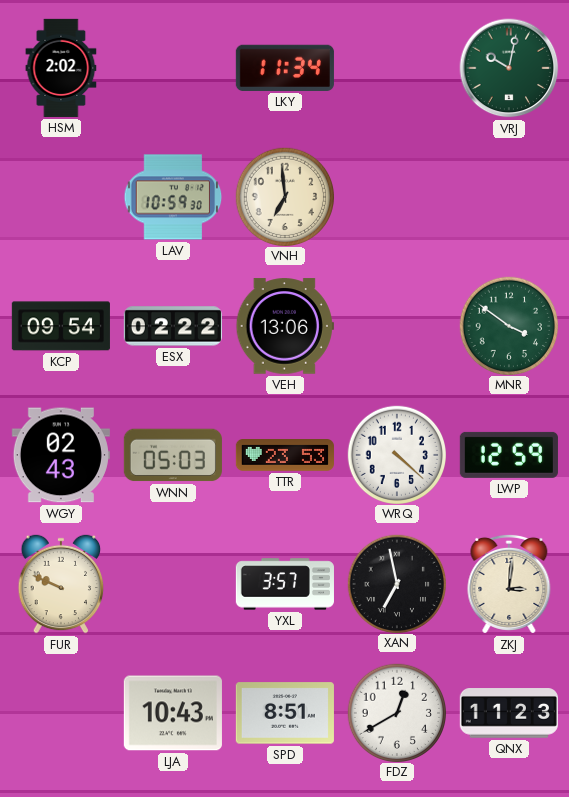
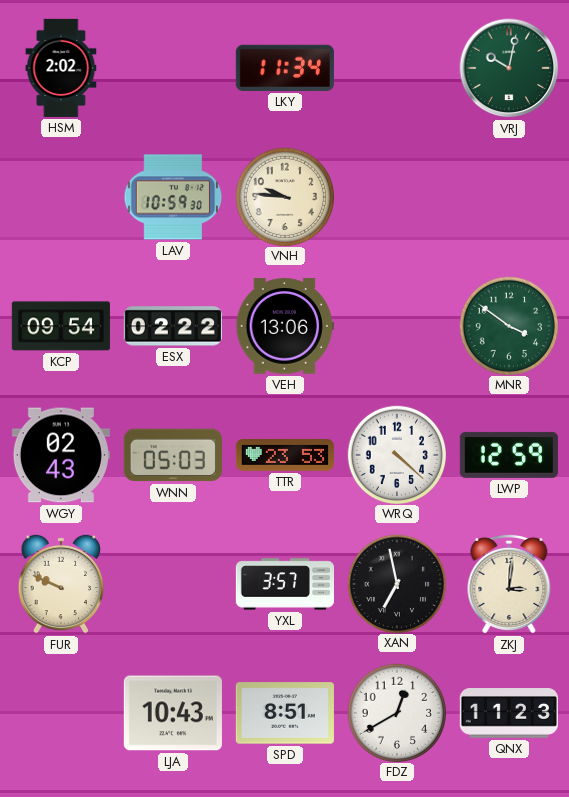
VNH: 6:59 -> 9:46 (284, 196)
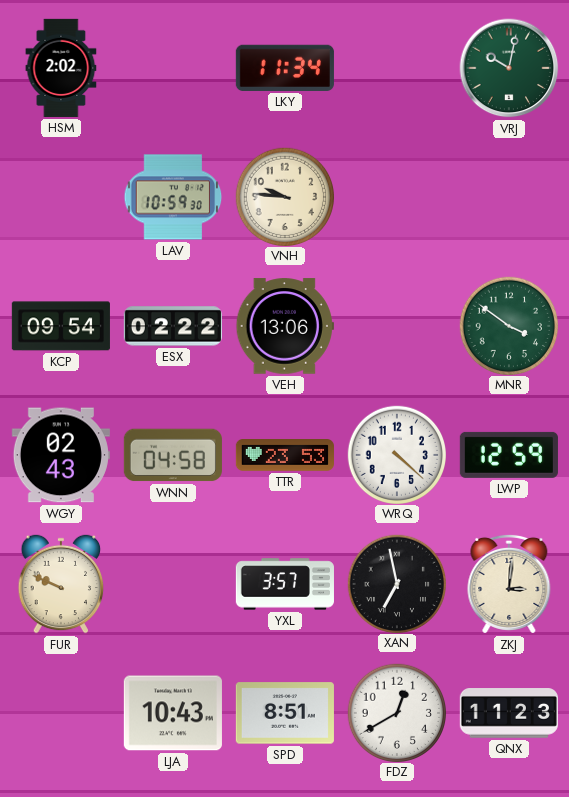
WNN: 05:03 -> 04:58 (173, 455)
